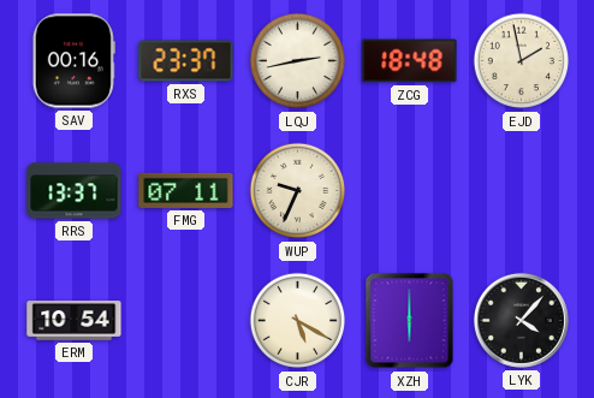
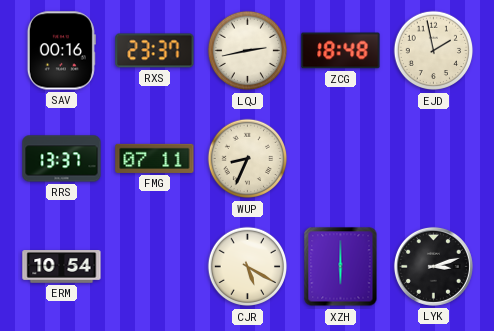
WUP: 9:34 -> 8:34 (248, 159)
LYK: 4:07 -> 3:12 (433, 266)
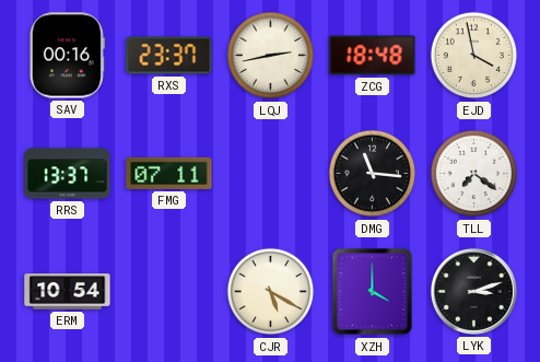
EJD: 1:58 -> 3:58 (474, 56)
WUP: 8:34 -> none (248, 159)
DMG: none -> 11:16 (373, 174)
TLL: none -> 7:21 (474, 174)
XZH: 6:00 -> 4:00 (373, 292)
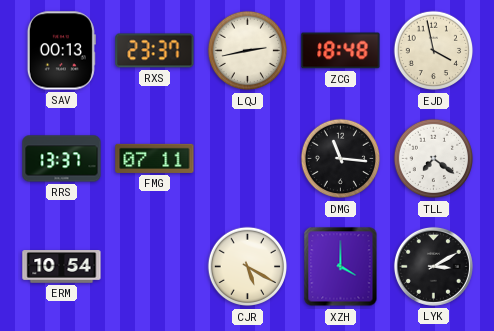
SAV: 00:16 -> 00:13 (61, 51)
LYK: 3:12 -> 3:10 (433, 266)
